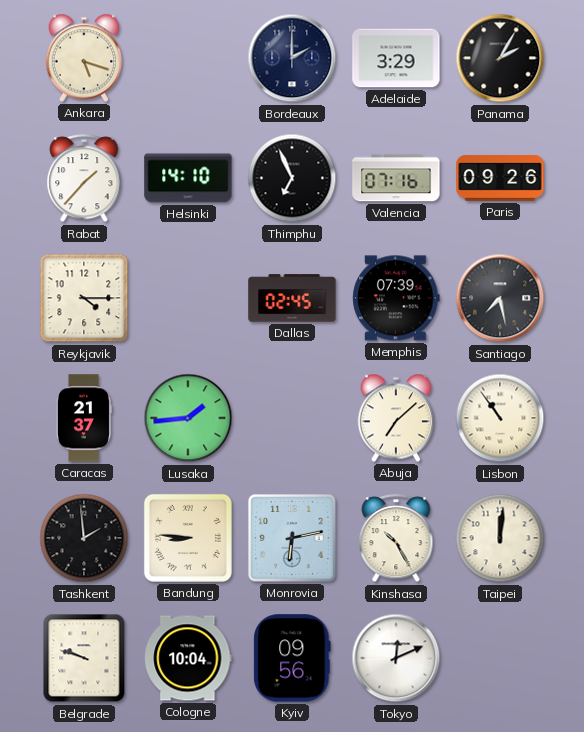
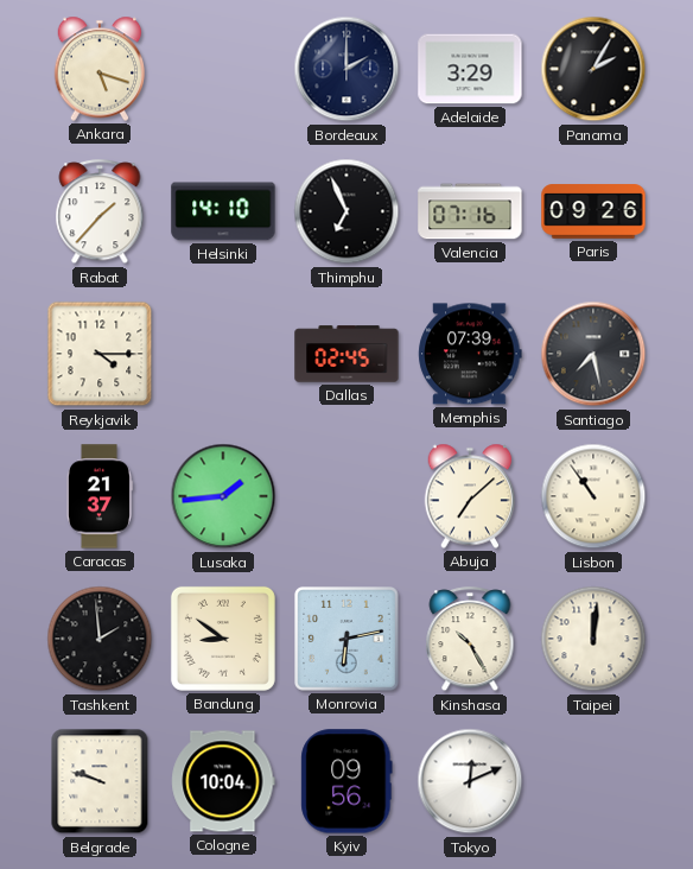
Bandung: 8:46 -> 8:51 (223, 639)
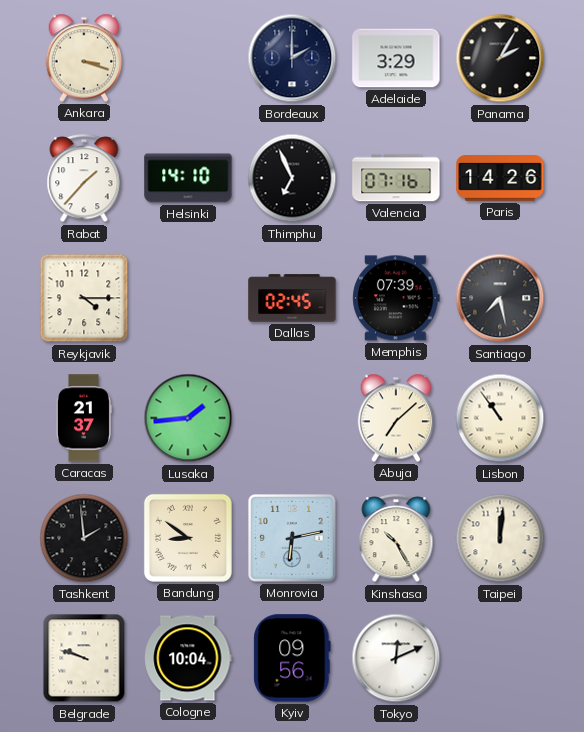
Ankara: 5:18 -> 3:18 (84, 58)
Paris: 09:26 -> 14:26 (500, 178)
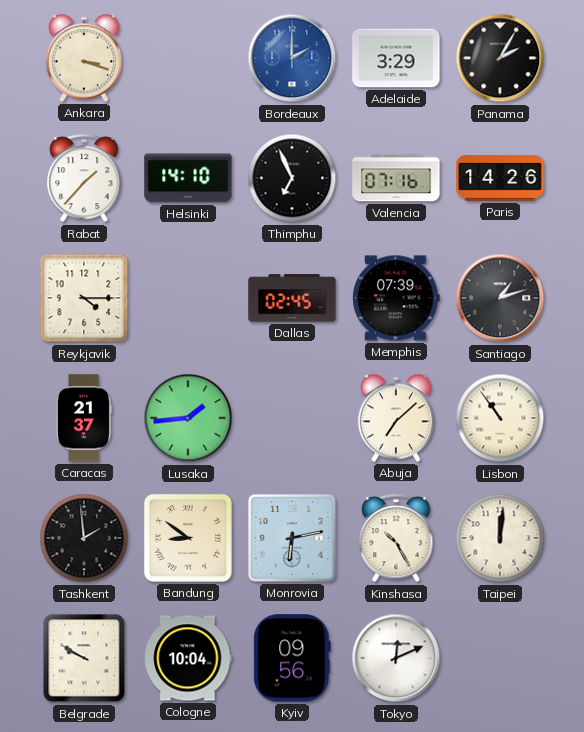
Bordeaux dial: navy -> blue (292, 58)
Santiago: 7:28 -> 1:12 (500, 298)
Belgrade: 9:48 -> 9:50 (84, 658)
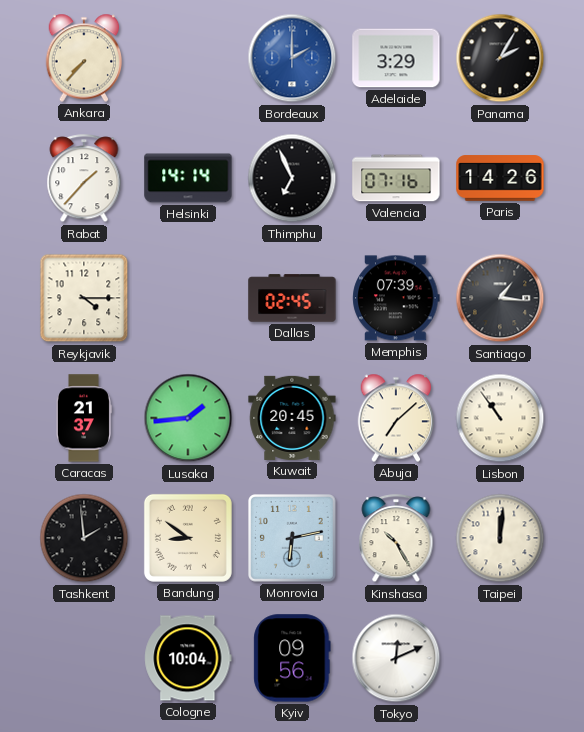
Ankara: 3:18 -> 7:37 (84, 58)
Helsinki: 14:10 -> 14:14 (188, 178)
Santiago: 1:12 -> 1:16 (500, 298)
Kuwait: none -> 20:45 (292, 418)
Belgrade: 9:50 -> none (84, 658)
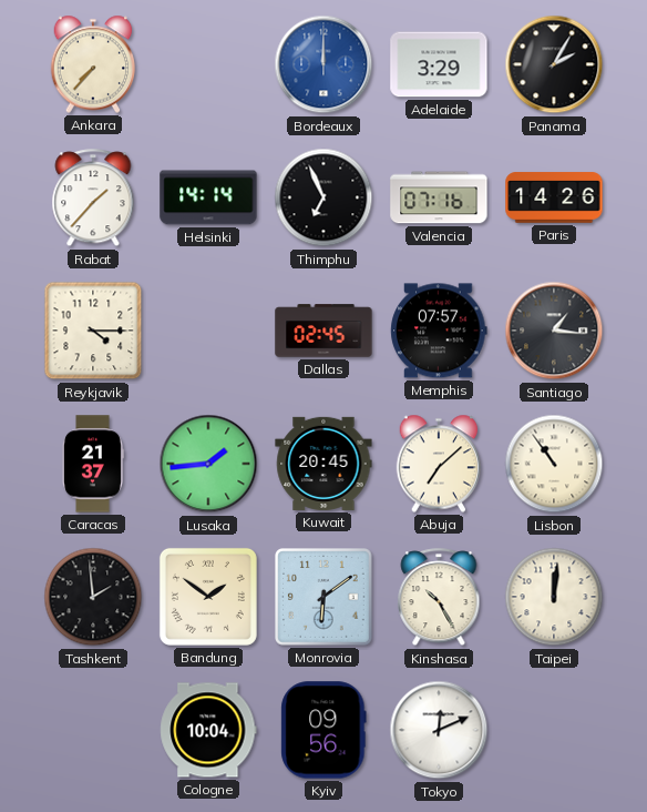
Bordeaux: 2:00 -> 12:00 (323, 64)
Memphis: 07:39 -> 07:57 (439, 331)
Bandung: 8:51 -> 1:51 (208, 597)
Monrovia: 6:13 -> 6:09 (325, 598)
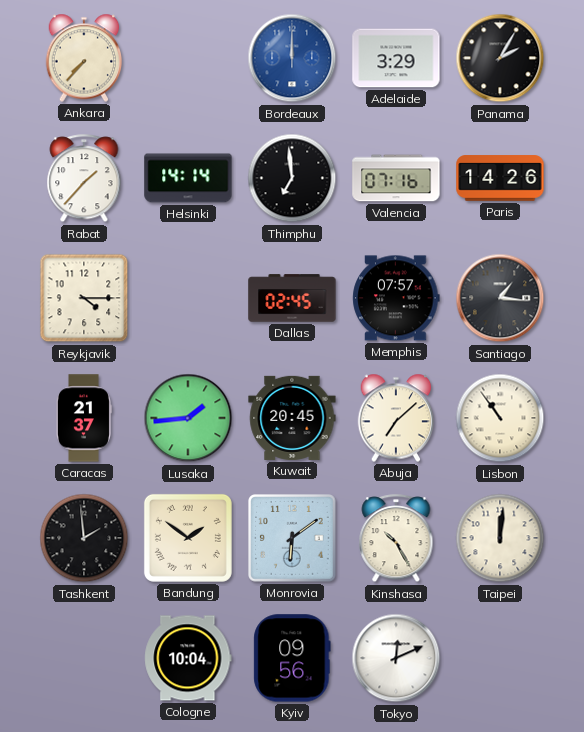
Thimphu: 6:56 -> 6:59 (292, 178)
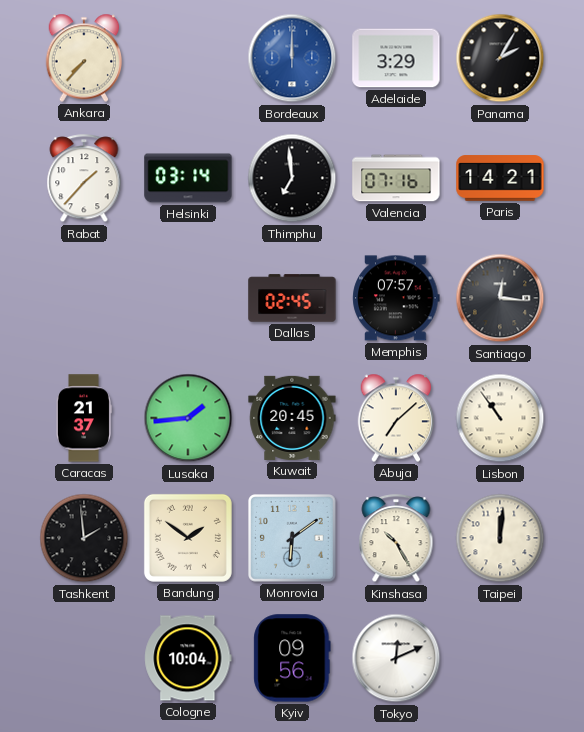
Helsinki: 14:14 -> 03:14 (188, 178)
Paris: 14:26 -> 14:21 (500, 178)
Reykjavik: 4:15 -> none (84, 298)
Santiago: 1:16 -> 12:16 (500, 298)
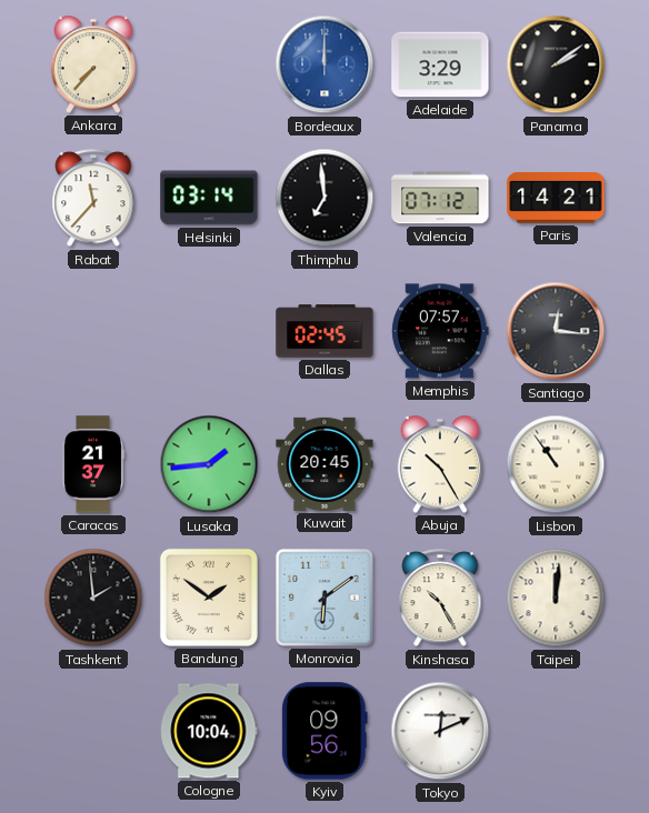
Panama: 2:05 -> 2:09 (556, 64)
Rabat: 1:37 -> 11:37 (93, 199)
Valencia: 07:16 -> 07:12 (440, 198)
Abuja: 7:08 -> 10:25 (440, 464)
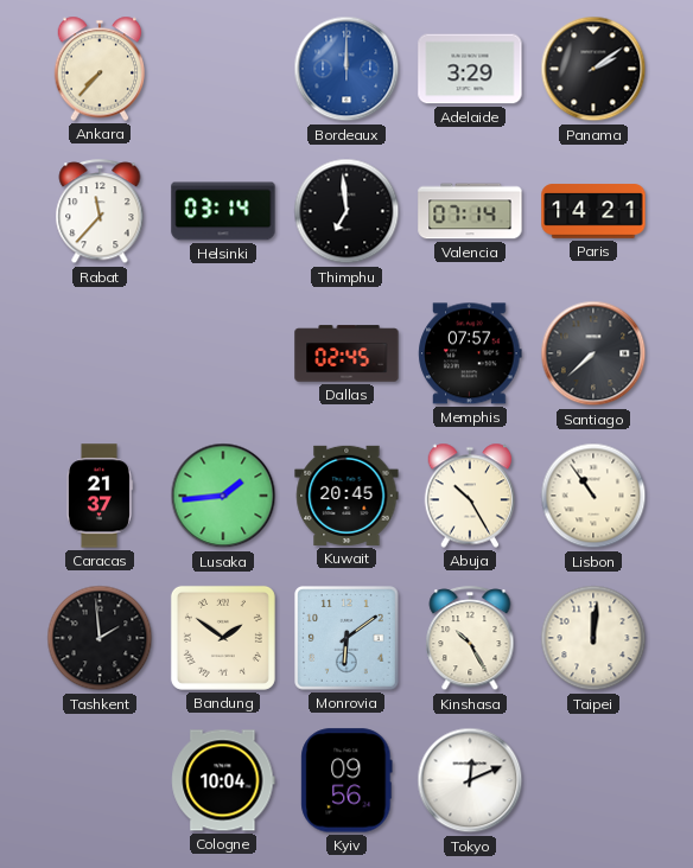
Valencia: 07:12 -> 07:14 (470, 211)
Santiago: 12:16 -> 7:38 (593, 353)
